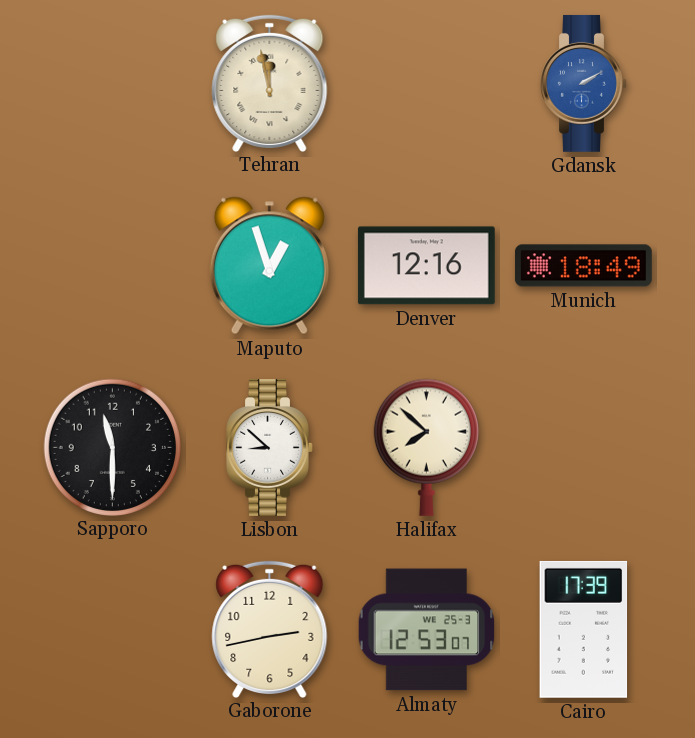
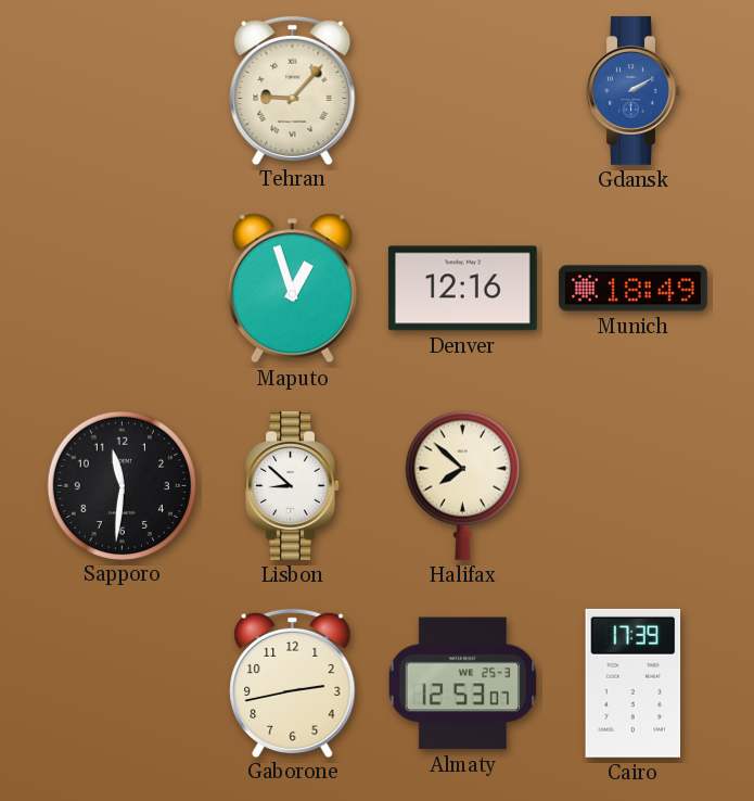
Tehran: 11:58 -> 9:07 (293, 90)
Sapporo: 11:30 -> 11:31 (122, 485)
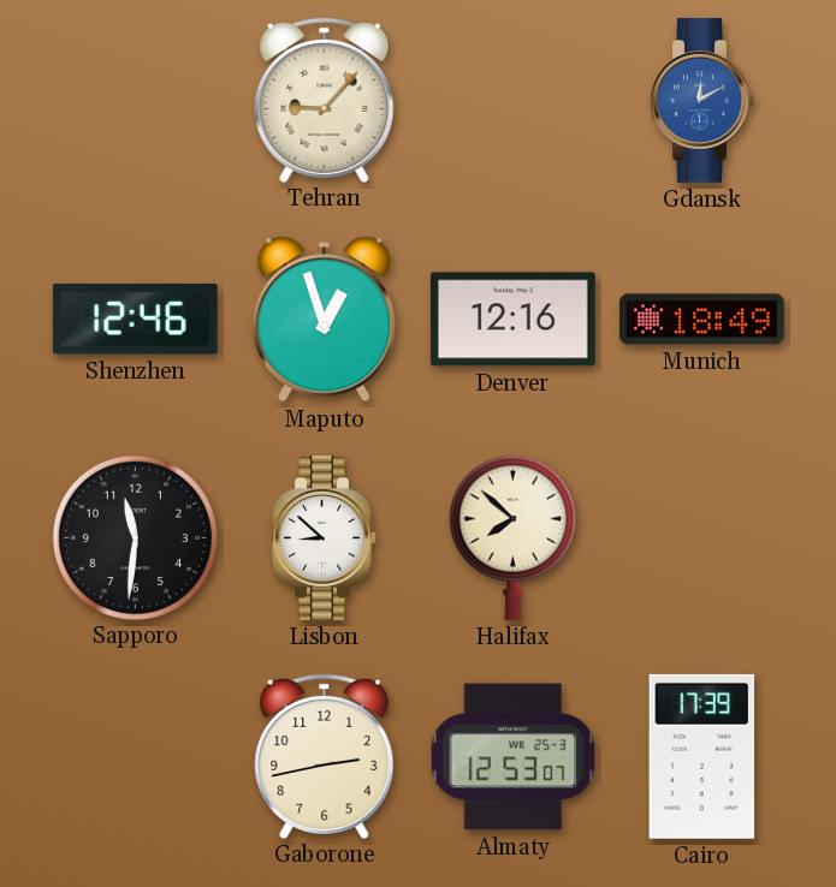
Gdansk: 2:10 -> 12:10 (702, 100)
Shenzhen: none -> 12:46 (135, 320)
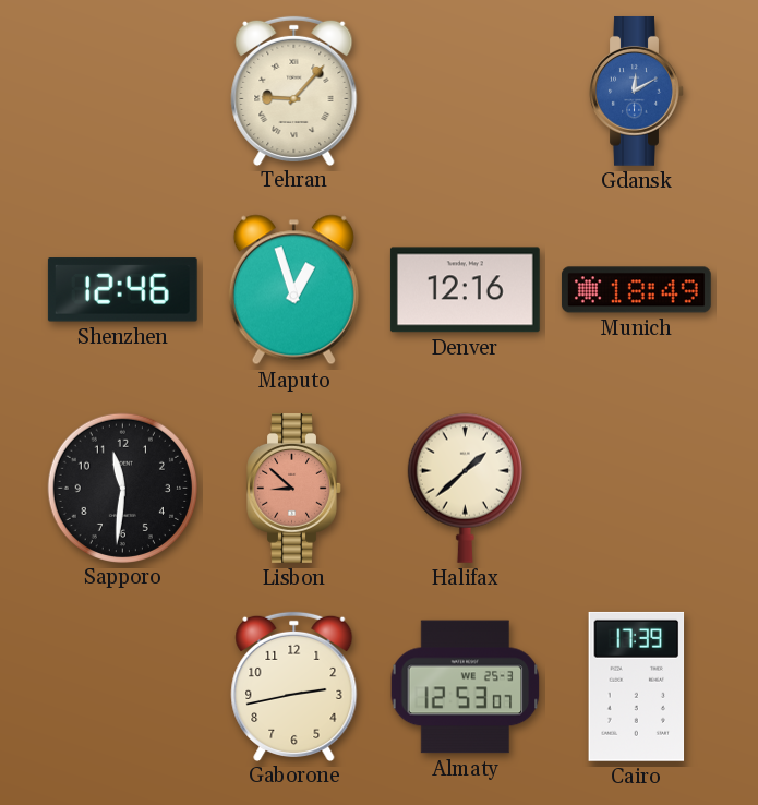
Lisbon dial: white -> salmon (294, 488)
Halifax: 7:52 -> 1:38 (465, 488)
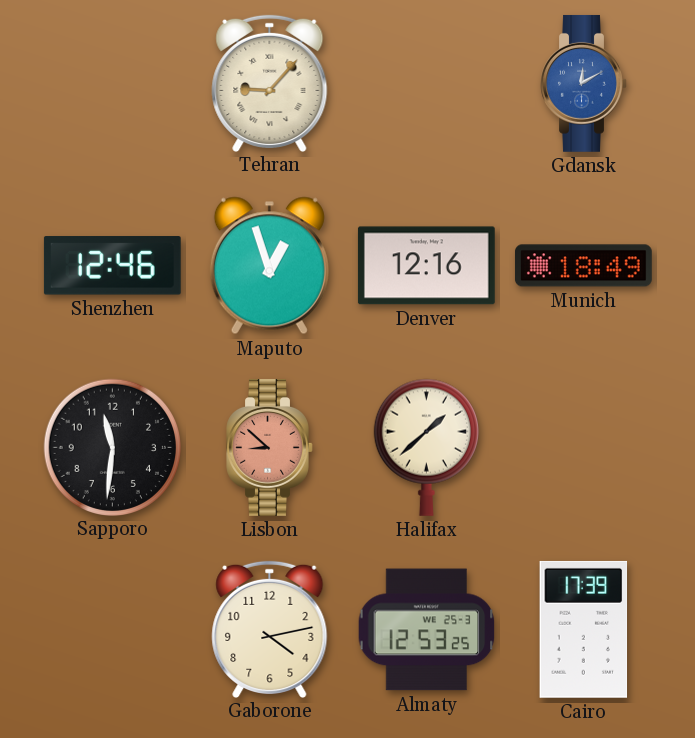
Gaborone: 2:43 -> 4:13 (270, 629)
Almaty: 12:53:07 -> 12:53:25 (427, 630)
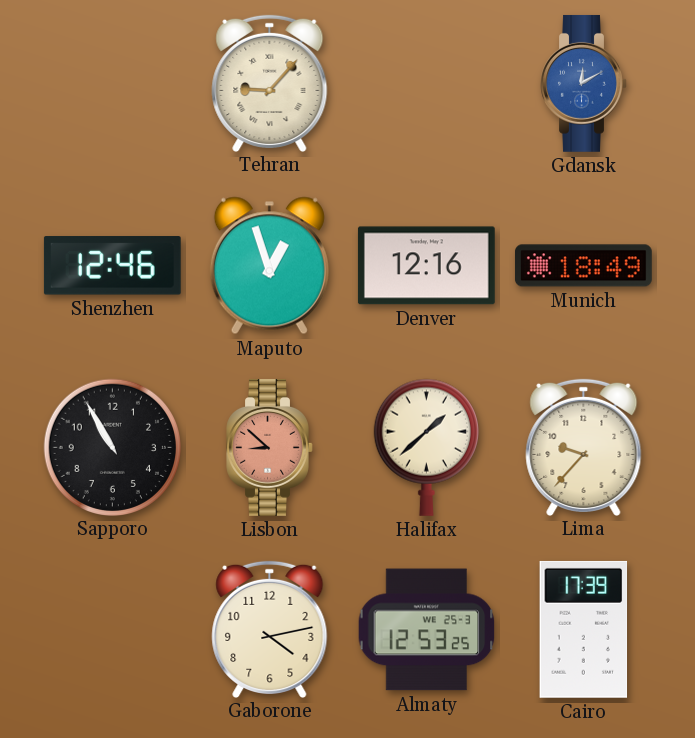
Sapporo: 11:31 -> 10:55 (112, 447)
Lima: none -> 9:37 (584, 447)
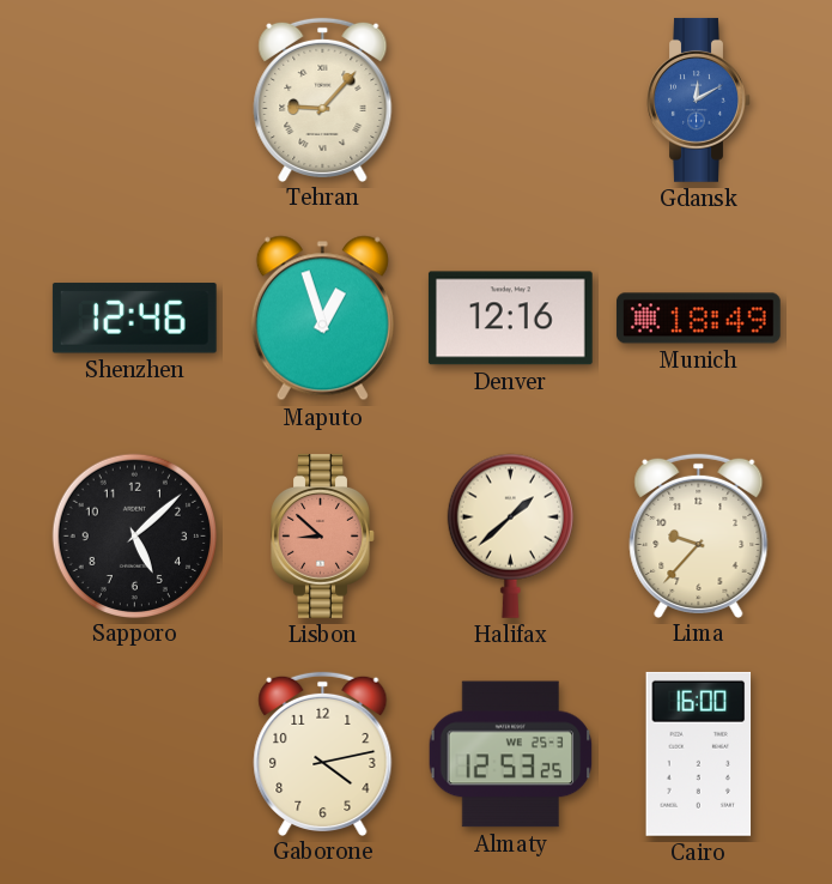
Sapporo: 10:55 -> 5:08 (134, 535)
Cairo: 17:39 -> 16:00 (699, 753)
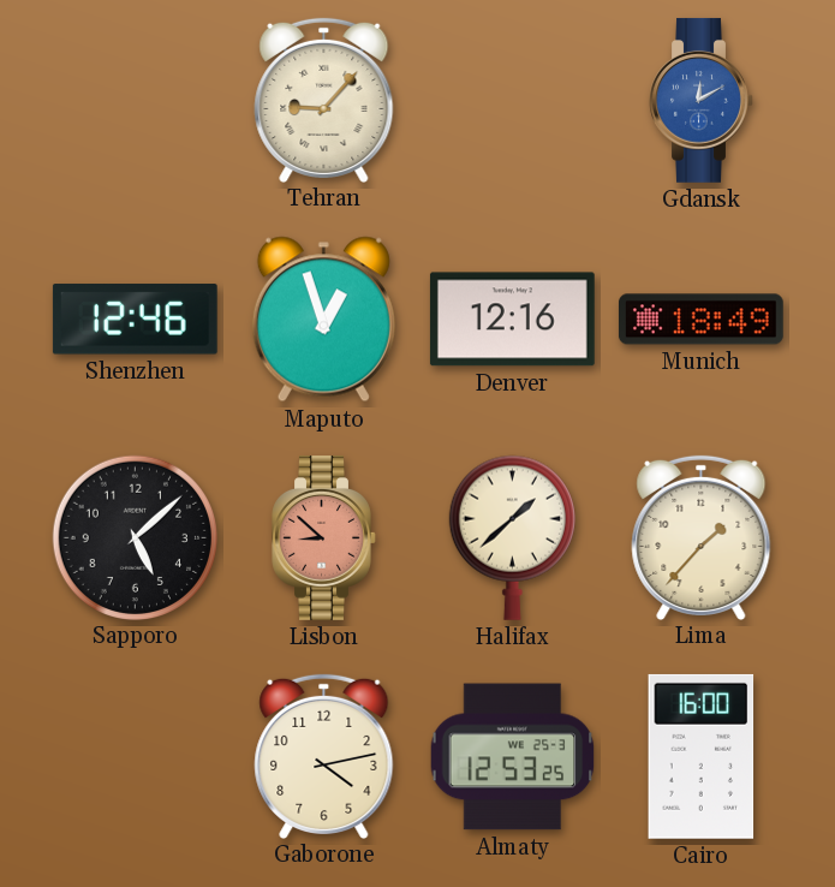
Lima: 9:37 -> 1:37 (702, 537)
